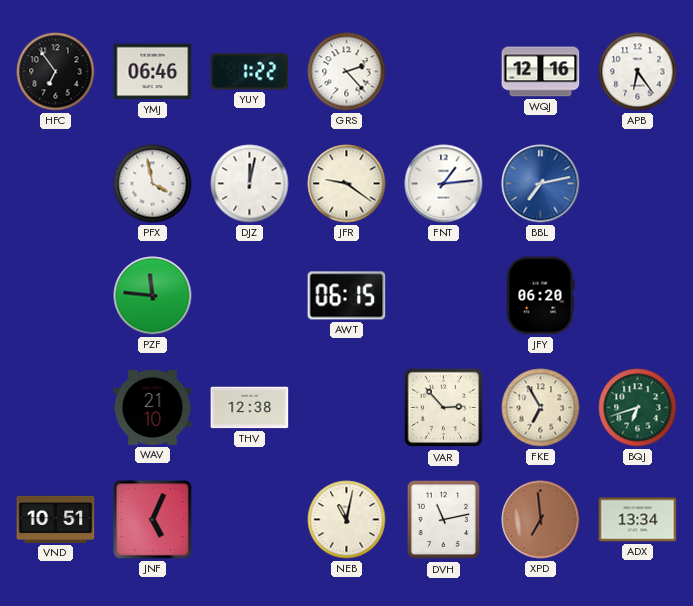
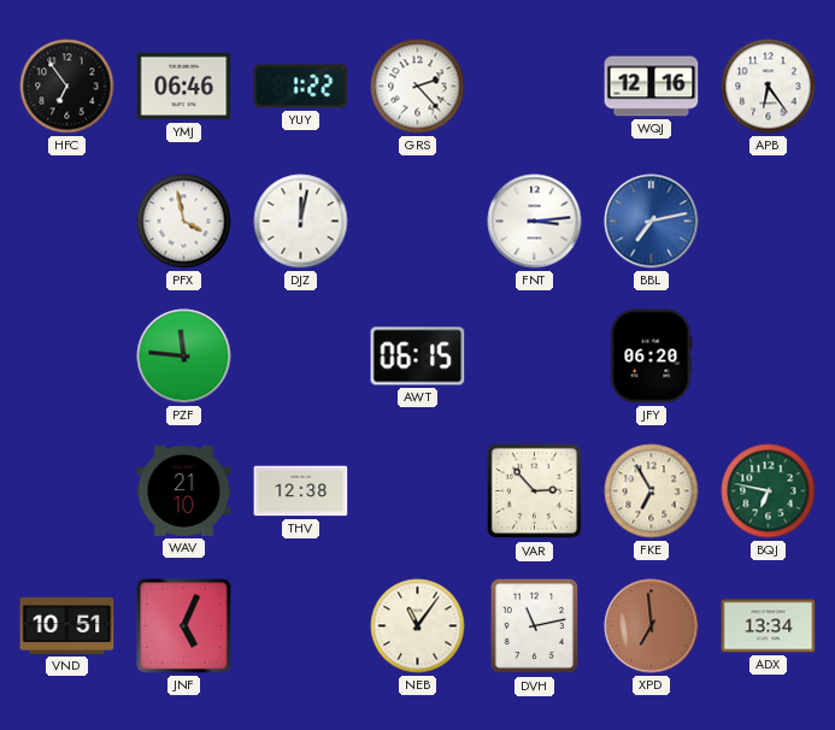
JFR: 9:21 -> none (347, 184)
FNT: 1:14 -> 3:14 (535, 222)
BQJ: 6:42 -> 6:47 (769, 491)
NEB: 11:02 -> 11:06 (418, 626)
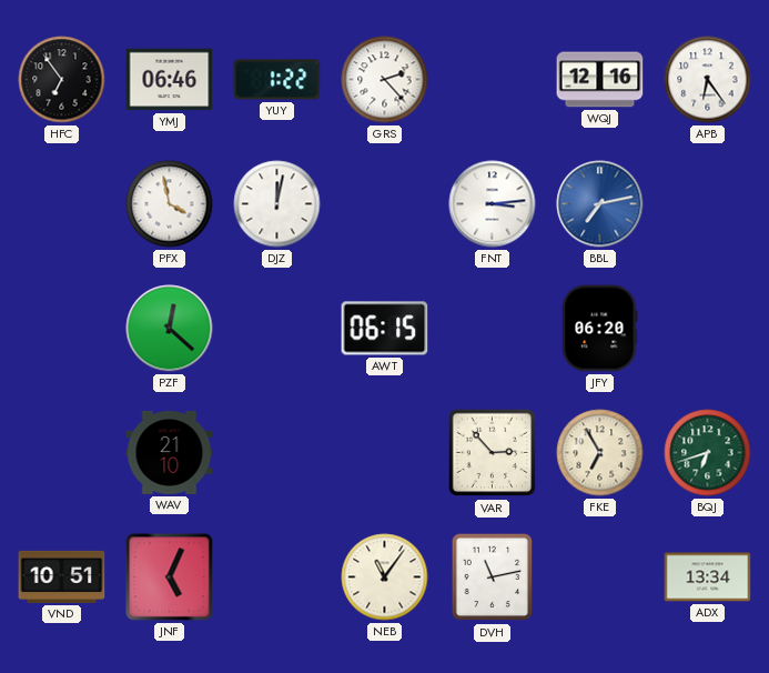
PZF: 11:46 -> 12:22 (170, 329)
THV: 12:38 -> none (301, 491)
BQJ: 6:47 -> 6:42 (708, 453)
XPD: 6:59 -> none (652, 626)
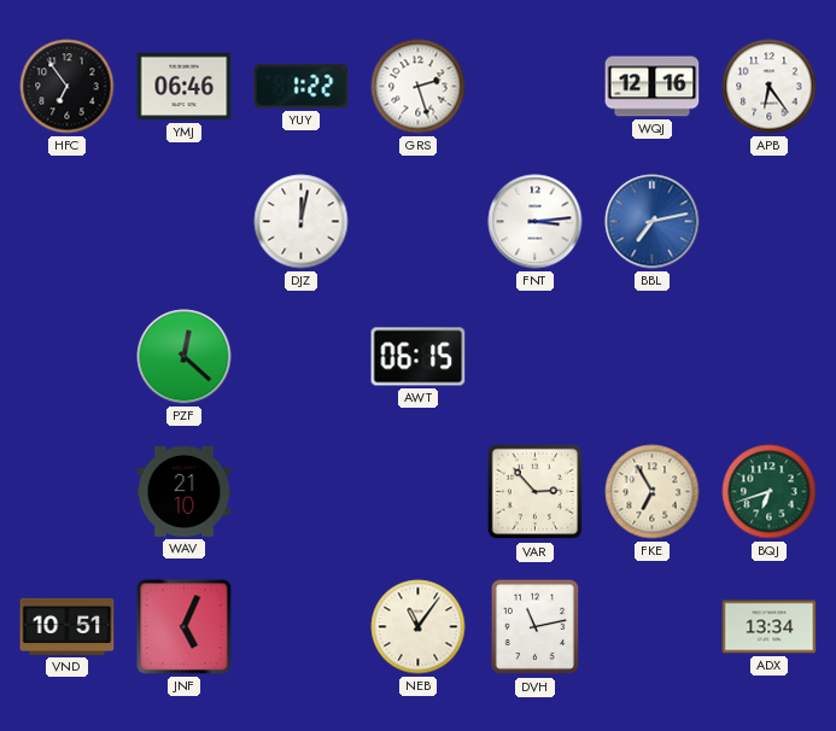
GRS: 2:23 -> 2:27 (419, 87)
PFX: 3:58 -> none (170, 204)
JFY: 06:20 -> none (600, 329)
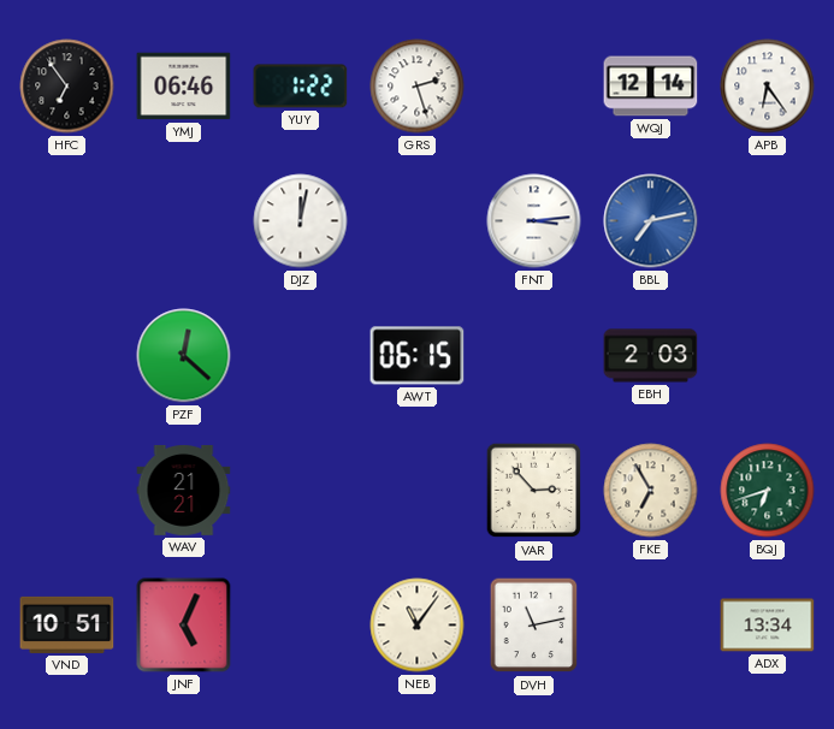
WQJ: 12:16 -> 12:14 (651, 87)
EBH: none -> 2:03 (651, 356)
WAV: 21:10 -> 21:21 (184, 490)
